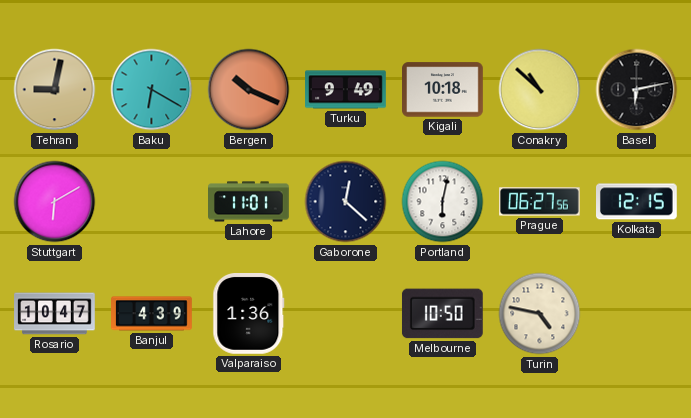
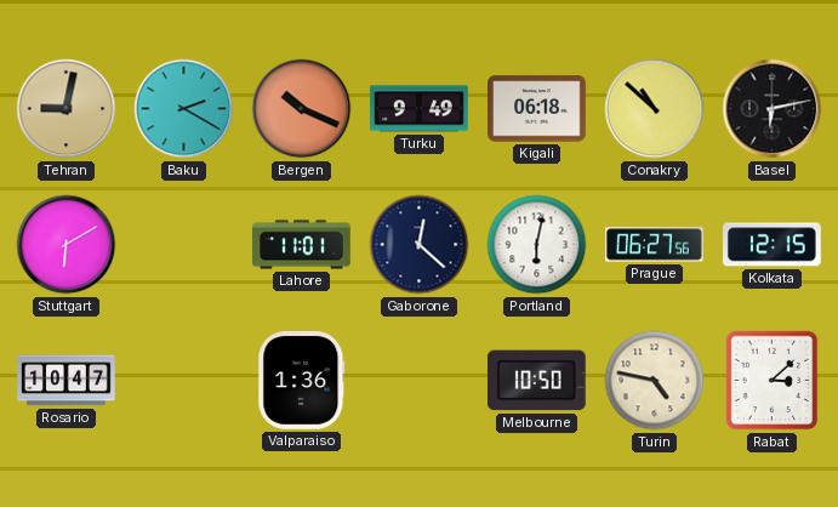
Baku: 6:20 -> 2:20 (184, 109)
Kigali: 10:18 -> 06:18 (537, 109)
Banjul: 4:39 -> none (152, 314)
Rabat: none -> 3:08 (773, 381)
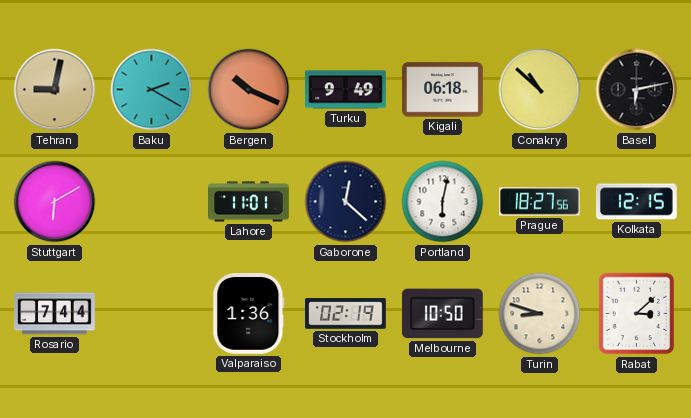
Prague: 06:27 -> 18:27 (540, 202)
Rosario: 10:47 -> 7:44 (55, 314)
Stockholm: none -> 02:19 (346, 314)
Turin: 4:47 -> 8:48 (540, 314)
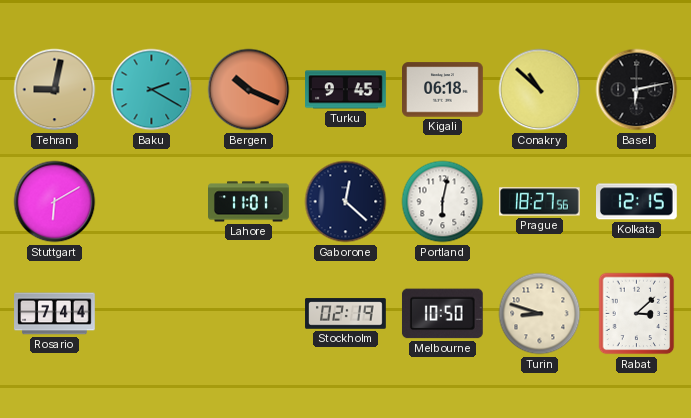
Turku: 9:49 -> 9:45 (346, 90)
Valparaiso: 1:36 -> none (249, 314)
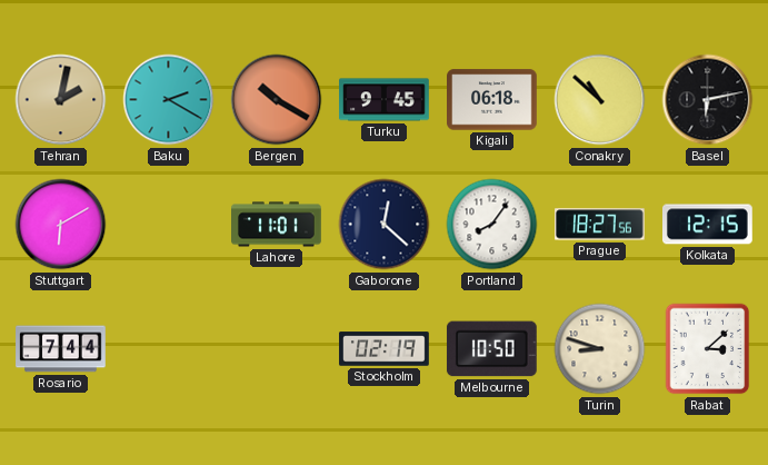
Tehran: 9:02 -> 2:02 (61, 100)
Bergen: 10:19 -> 10:20 (277, 100)
Portland: 6:02 -> 8:06 (492, 225)
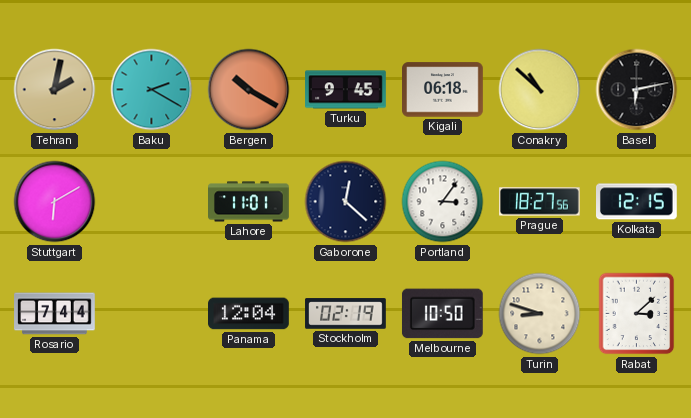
Portland: 8:06 -> 3:06 (443, 202)
Panama: none -> 12:04 (249, 314)
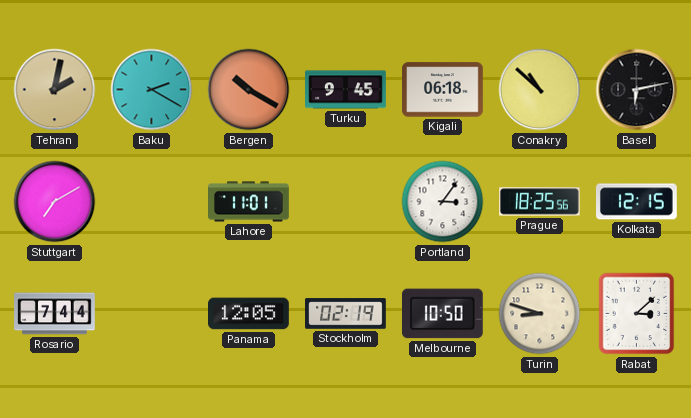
Stuttgart: 6:10 -> 7:10 (55, 202)
Gaborone: 12:22 -> none (346, 202)
Prague: 18:27 -> 18:25 (540, 202)
Panama: 12:04 -> 12:05 (249, 314)
